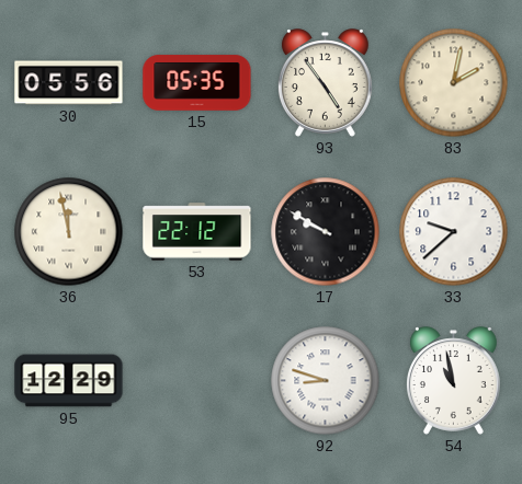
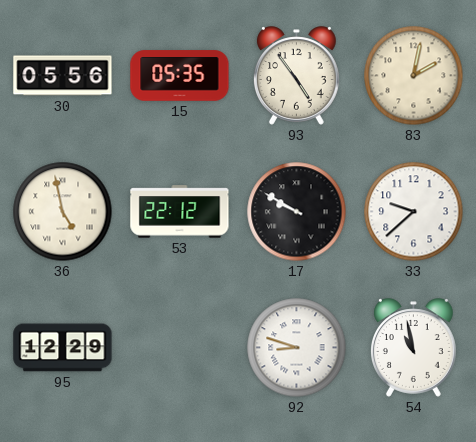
36: 11:58 -> 4:58 (63, 212)
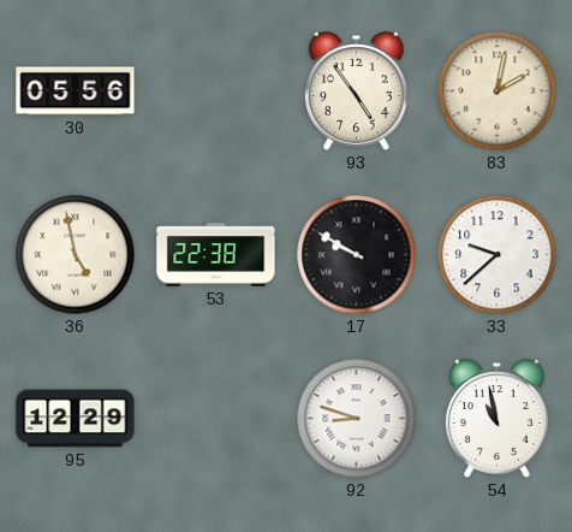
15: 05:35 -> none (180, 76)
53: 22:12 -> 22:38 (216, 255)
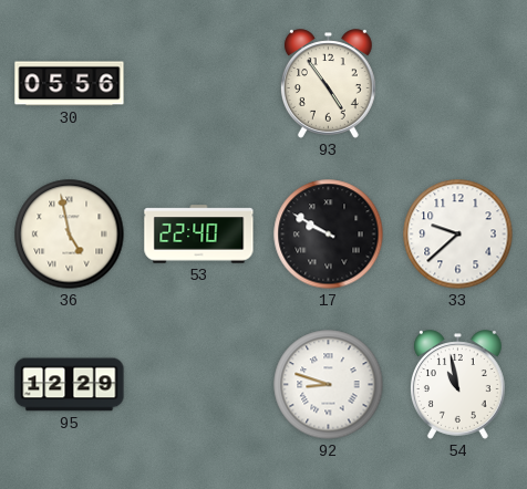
83: 2:02 -> none (497, 91)
53: 22:38 -> 22:40 (199, 235)
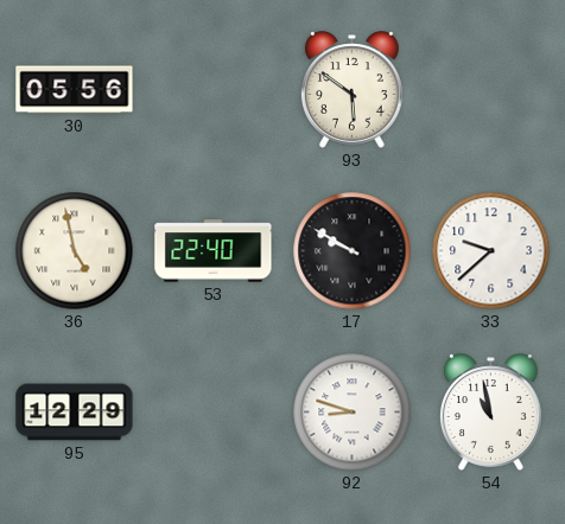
93: 4:54 -> 5:51 (351, 90)
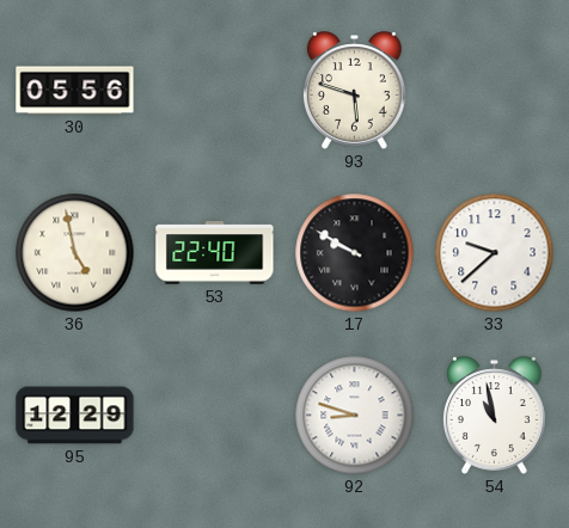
93: 5:51 -> 5:48 (354, 91)
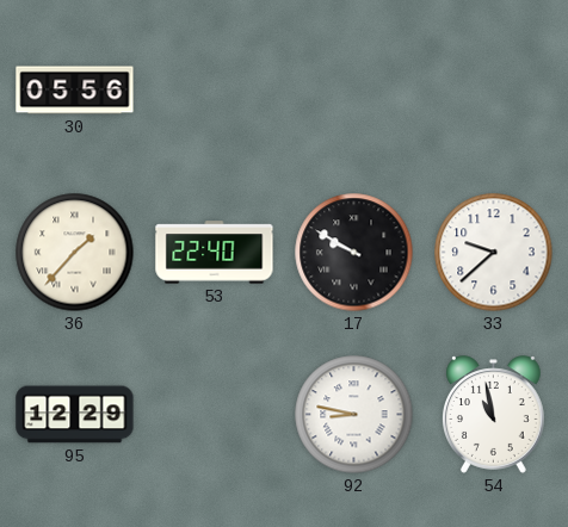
93: 5:48 -> none (354, 91)
36: 4:58 -> 1:37 (75, 253)
92: 8:48 -> 8:47 (354, 415)
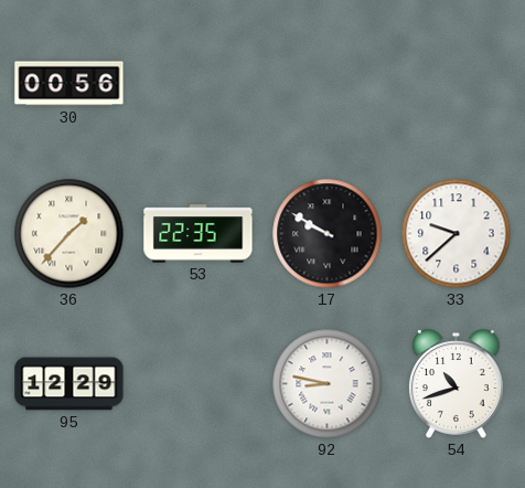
30: 05:56 -> 00:56 (69, 84)
53: 22:40 -> 22:35 (199, 234)
54: 10:58 -> 10:42 (456, 384)
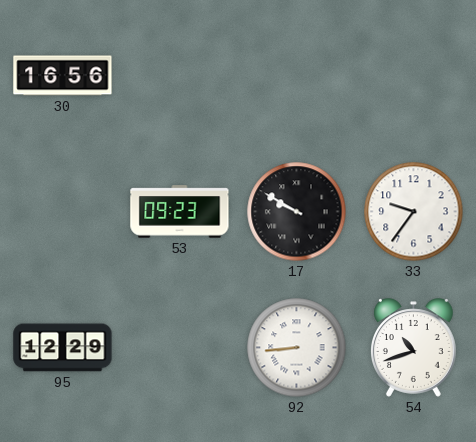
30: 00:56 -> 16:56 (63, 76)
36: 1:37 -> none (69, 234)
53: 22:35 -> 09:23 (180, 212)
33: 9:38 -> 9:36 (414, 212)
92: 8:47 -> 8:44 (297, 348)
